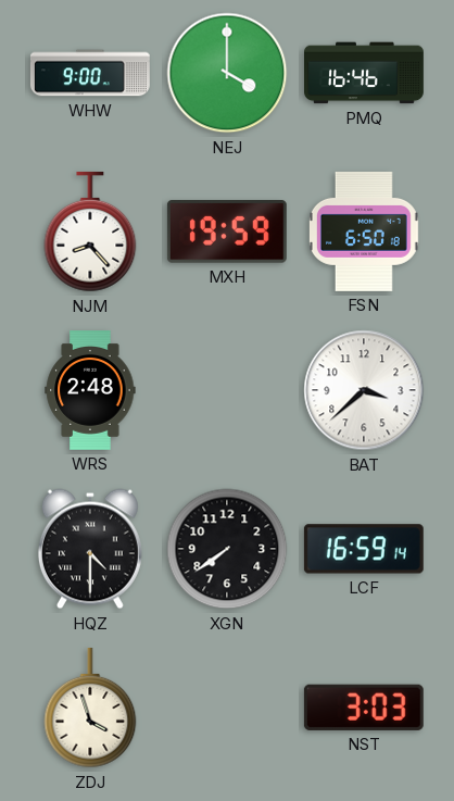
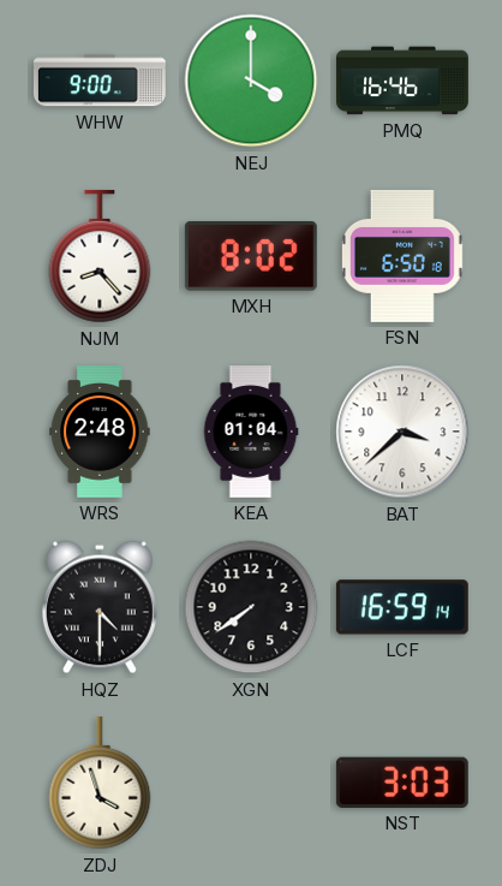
MXH: 19:59 -> 8:02 (251, 257)
KEA: none -> 01:04 (251, 433)
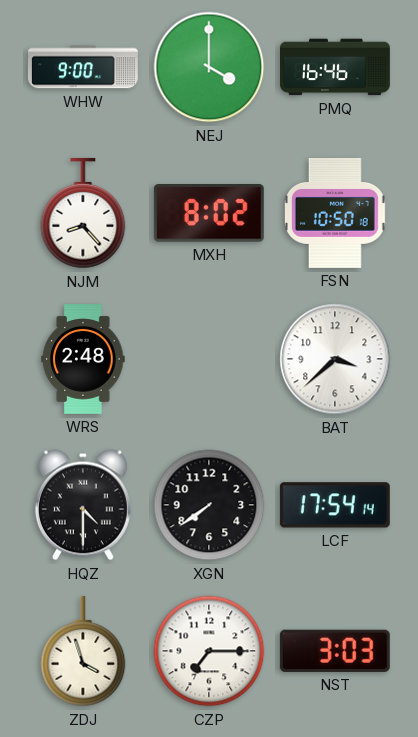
FSN: 6:50 -> 10:50 (335, 213)
KEA: 01:04 -> none (251, 433)
LCF: 16:59 -> 17:54 (335, 505)
CZP: none -> 7:15 (209, 651)
